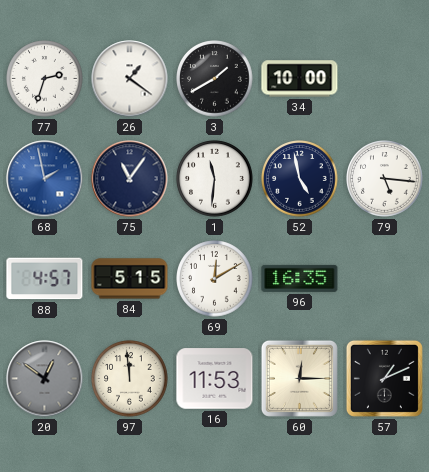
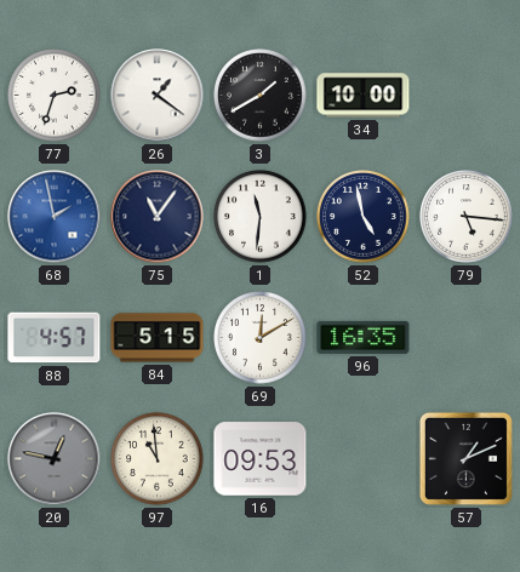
20: 12:51 -> 12:47 (55, 459)
97: 11:59 -> 10:59 (158, 459)
16: 11:53 -> 09:53 (261, 459)
60: 12:15 -> none (299, 378)
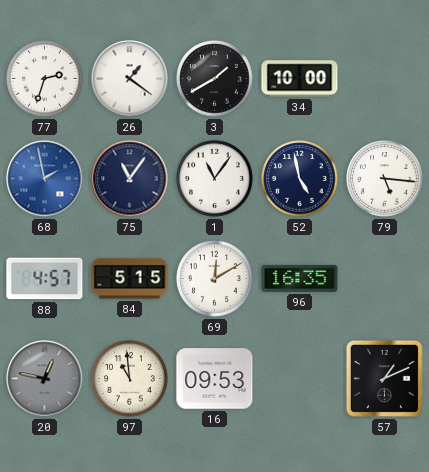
1: 11:31 -> 11:06 (215, 179)
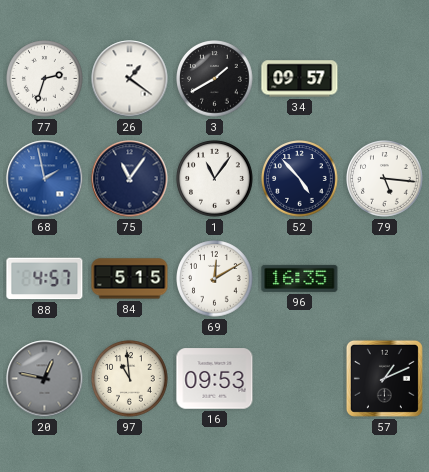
34: 10:00 -> 09:57 (300, 79)
52: 4:58 -> 4:53 (300, 179)
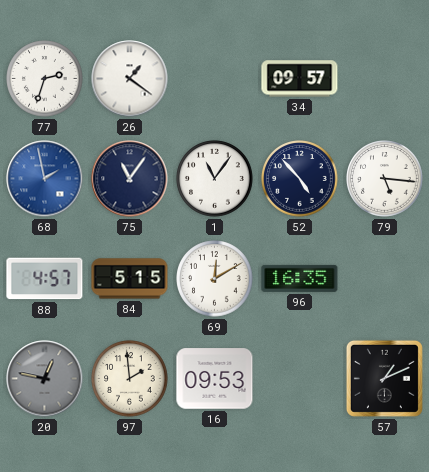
3: 1:40 -> none (215, 79)
97: 10:59 -> 1:59 (130, 379)
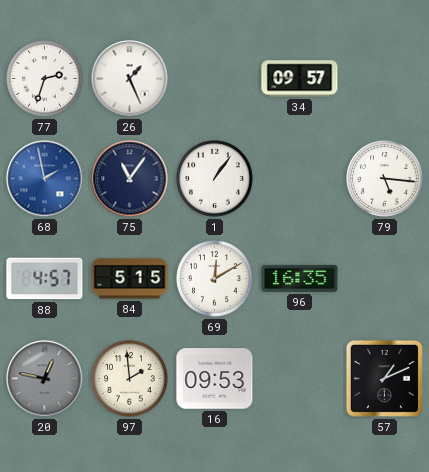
26: 1:21 -> 1:26 (130, 79)
1: 11:06 -> 1:06 (215, 179)
52: 4:53 -> none (300, 179)
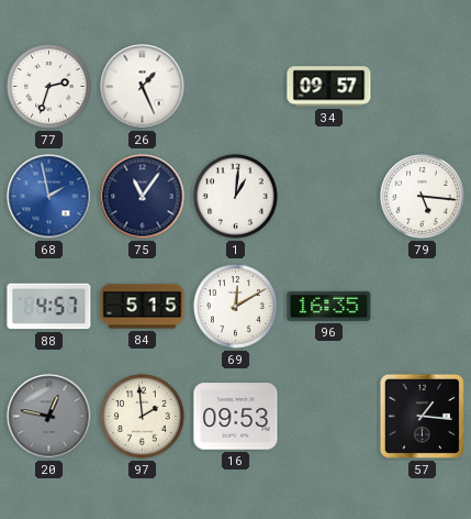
1: 1:06 -> 1:01 (236, 197)
57: 1:11 -> 1:16 (422, 416)
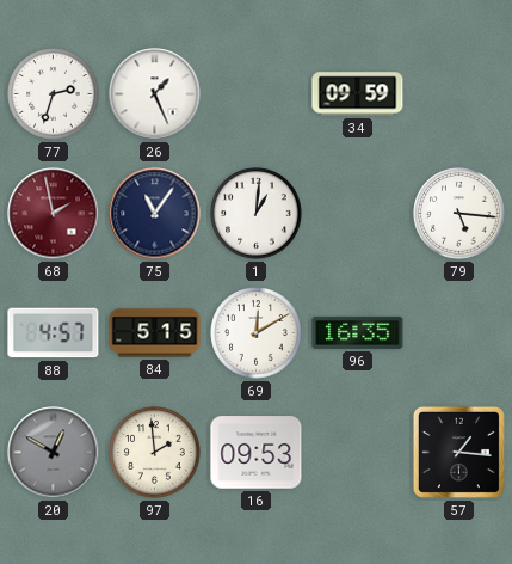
34: 09:57 -> 09:59 (358, 94)
68 dial: blue -> burgundy (54, 214)
20: 12:47 -> 12:50 (54, 453)
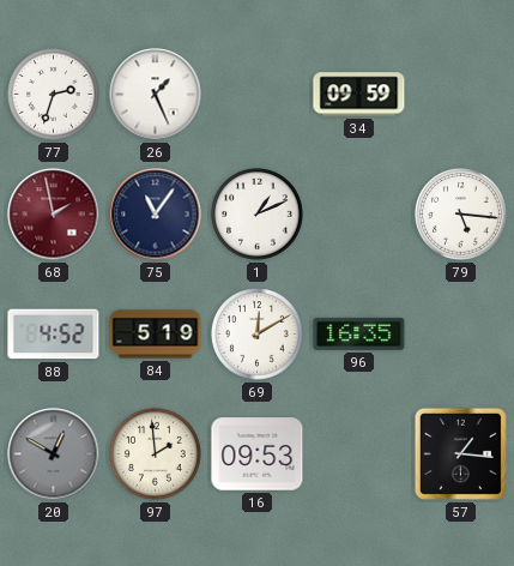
1: 1:01 -> 1:11 (258, 215)
88: 4:57 -> 4:52 (54, 335)
84: 5:15 -> 5:19 (156, 335)
